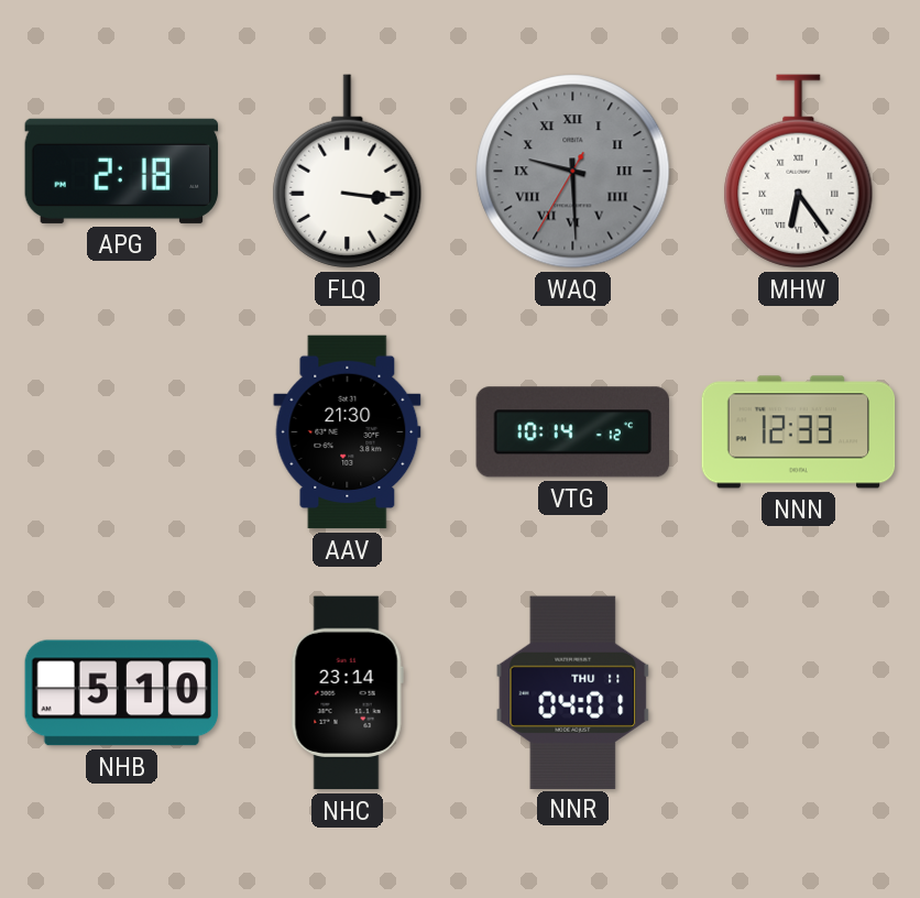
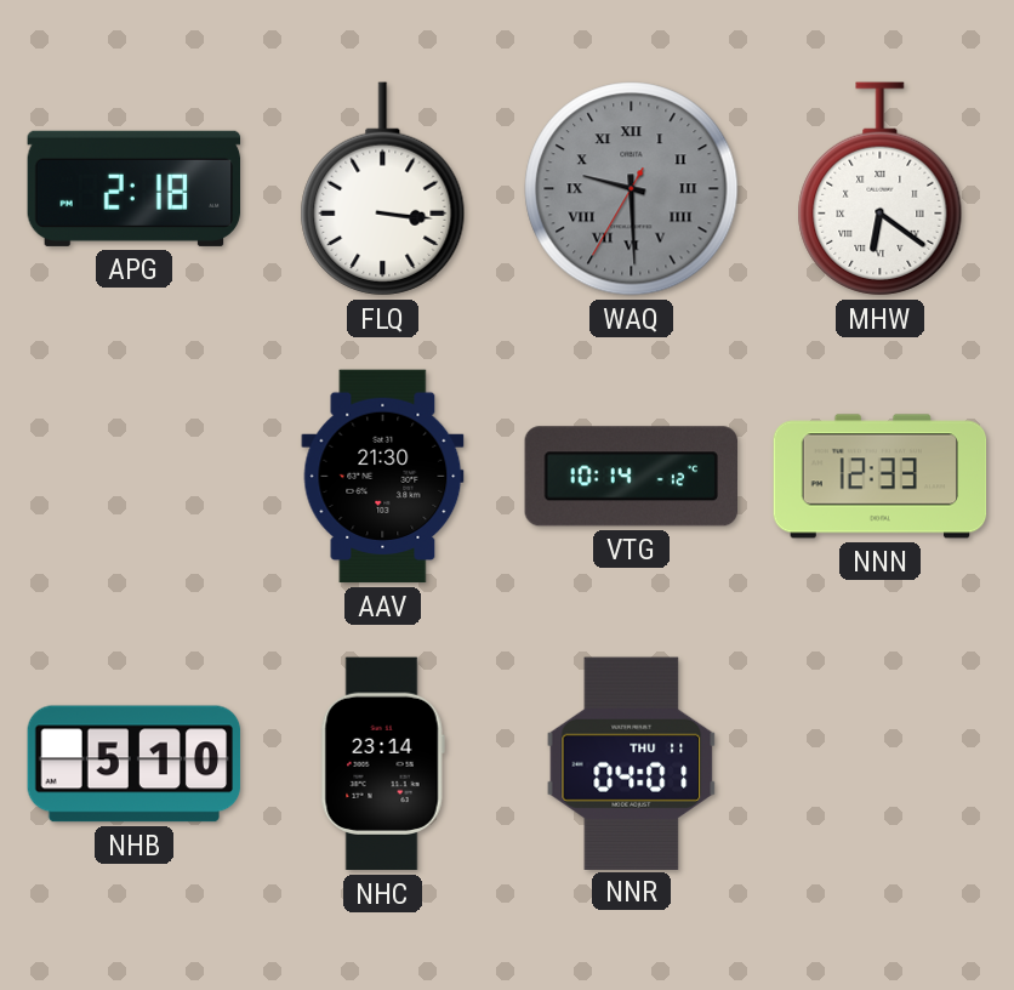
MHW: 6:24 -> 6:21 (881, 189)
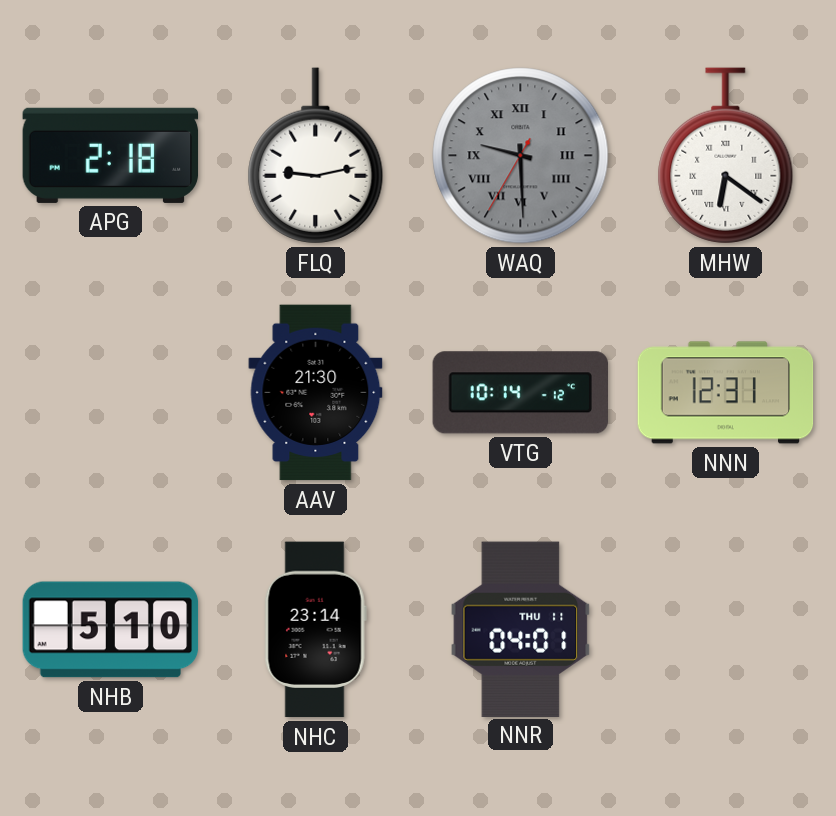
FLQ: 3:16 -> 9:13 (316, 156)
NNN: 12:33 -> 12:31 (726, 393)
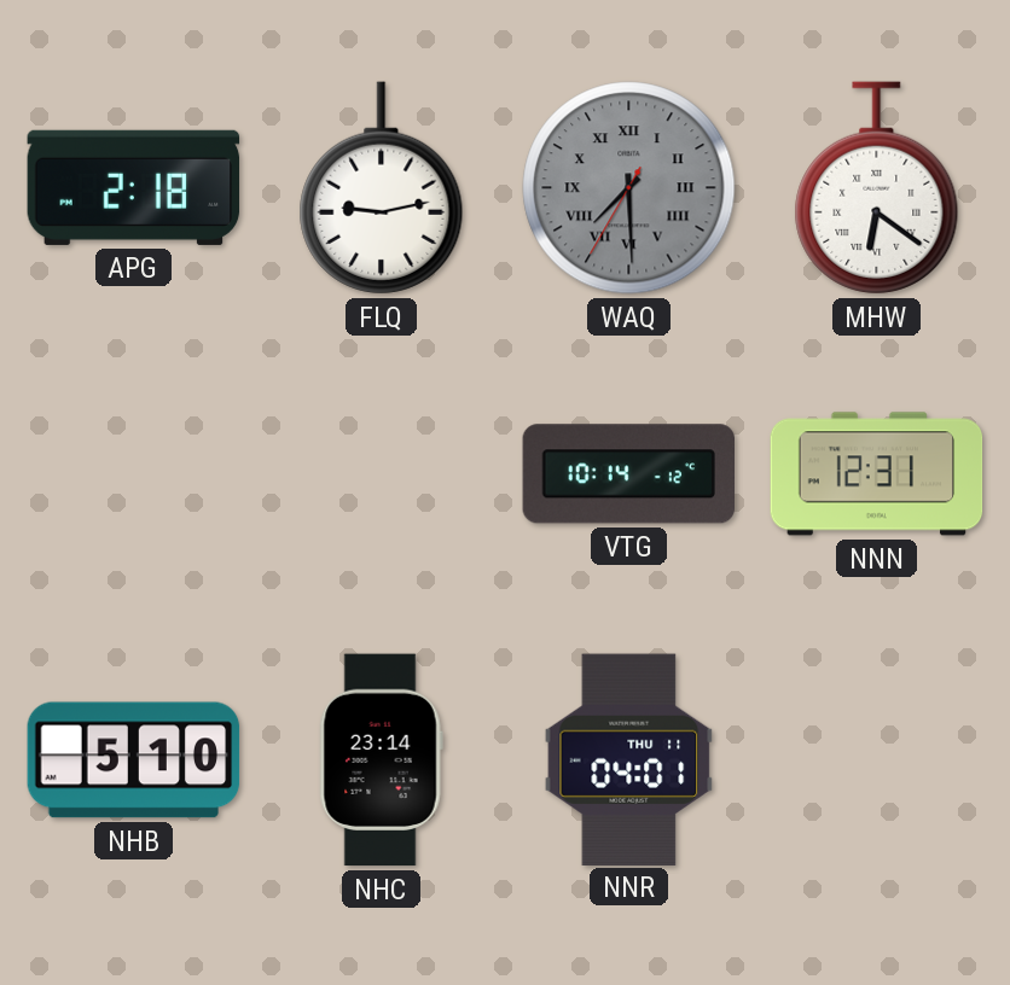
WAQ: 9:29 -> 7:29 (629, 188)
AAV: 21:30 -> none (316, 393)
